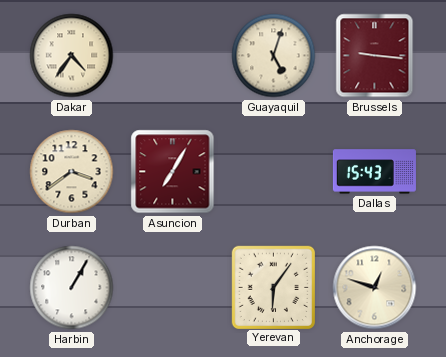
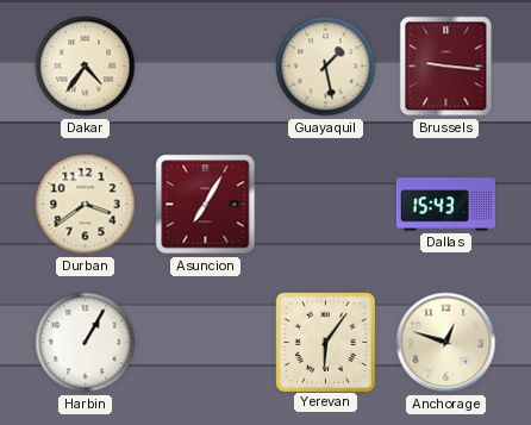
Guayaquil: 5:03 -> 1:28 (326, 67)
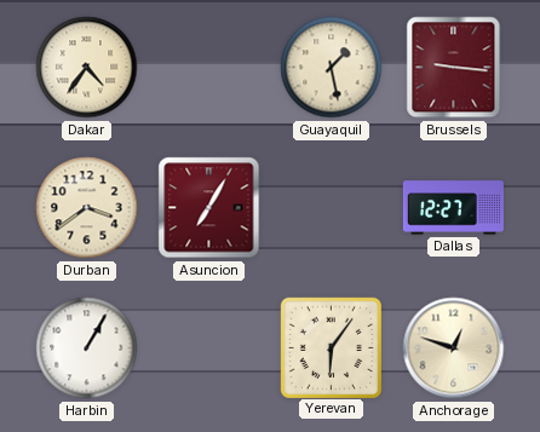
Dallas: 15:43 -> 12:27 (453, 208)
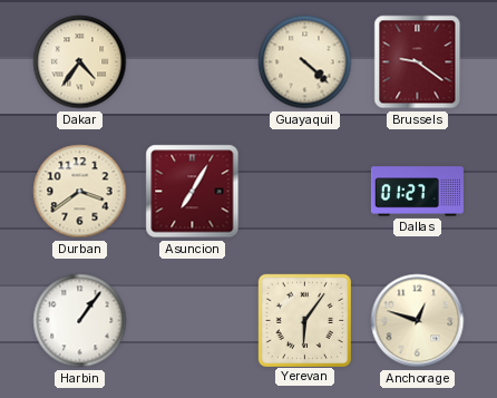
Guayaquil: 1:28 -> 4:22 (305, 62)
Brussels: 9:16 -> 9:21 (418, 62)
Dallas: 12:27 -> 01:27 (417, 192)
Harbin: 1:05 -> 1:06 (80, 321)
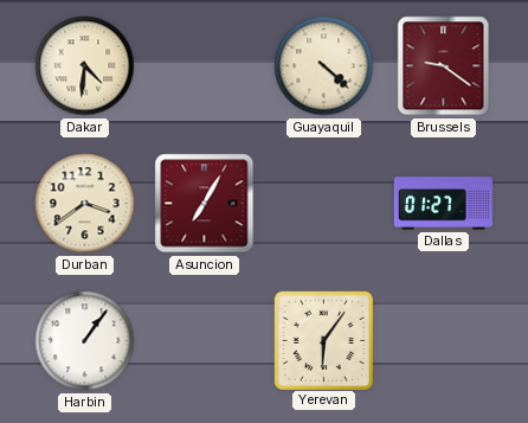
Dakar: 4:36 -> 4:31 (85, 66)
Anchorage: 12:48 -> none (418, 321)
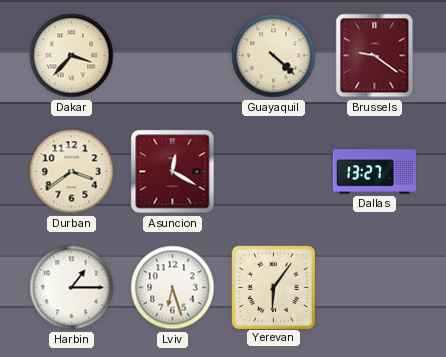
Dakar: 4:31 -> 3:37 (72, 56)
Asuncion: 7:05 -> 12:20 (173, 172)
Dallas: 01:27 -> 13:27 (374, 172)
Harbin: 1:06 -> 1:15 (72, 288)
Lviv: none -> 6:27 (173, 288)
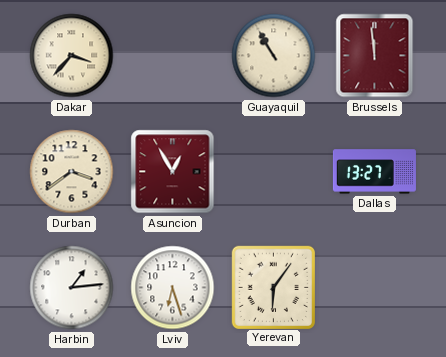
Guayaquil: 4:22 -> 10:55 (274, 56)
Brussels: 9:21 -> 11:59 (375, 56)
Asuncion: 12:20 -> 12:55 (173, 172)
Harbin: 1:15 -> 1:14 (72, 288)
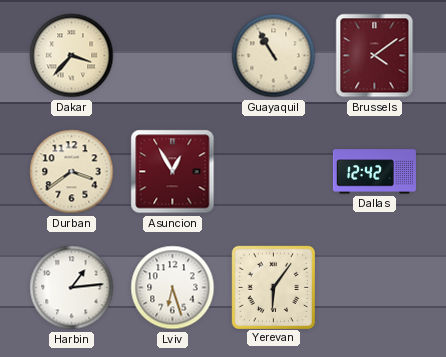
Brussels: 11:59 -> 4:09 (375, 56)
Dallas: 13:27 -> 12:42 (374, 172)
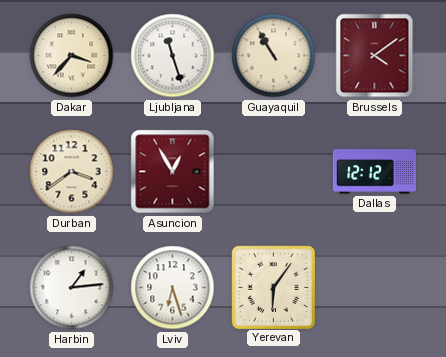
Ljubljana: none -> 11:27 (173, 56)
Dallas: 12:42 -> 12:12 (374, 172)
